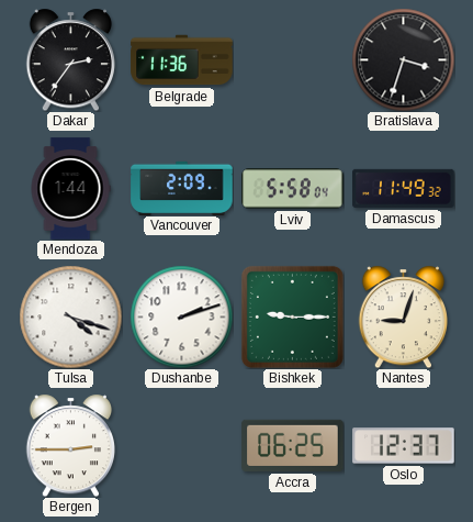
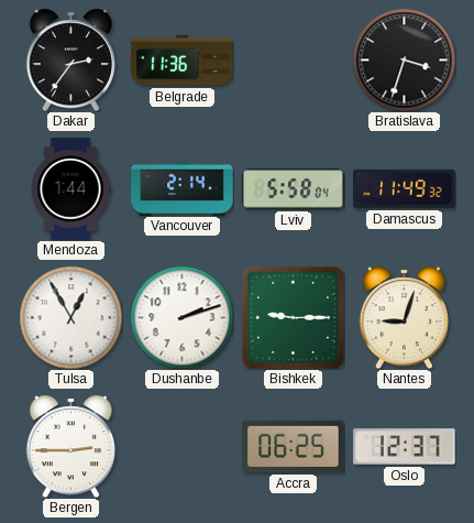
Vancouver: 2:09 -> 2:14 (183, 188)
Tulsa: 4:18 -> 12:55 (70, 317)
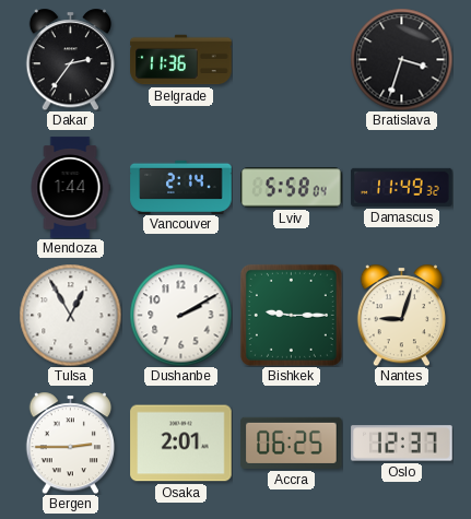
Dushanbe: 2:12 -> 2:10 (180, 315)
Osaka: none -> 2:01 (181, 444)
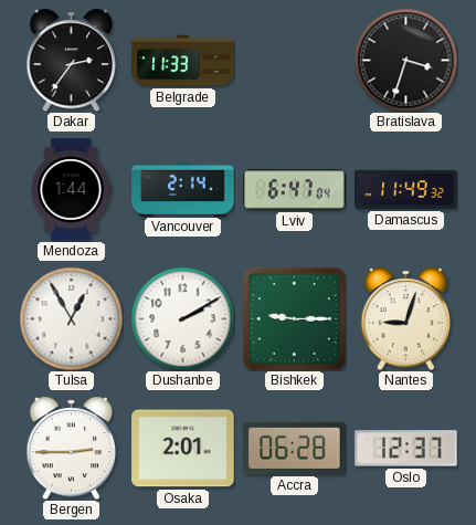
Belgrade: 11:36 -> 11:33 (183, 61)
Lviv: 5:58 -> 6:47 (295, 190)
Accra: 06:25 -> 06:28 (295, 448)
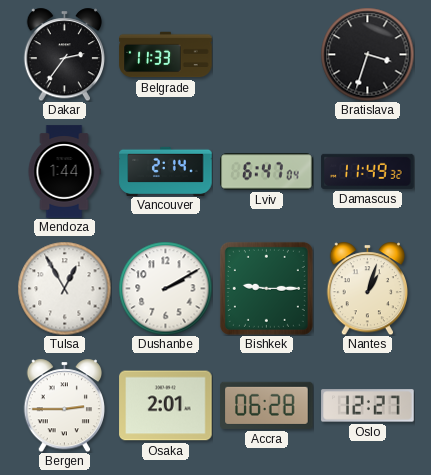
Nantes: 9:03 -> 1:03 (367, 288)
Oslo: 12:37 -> 12:27 (368, 406)
